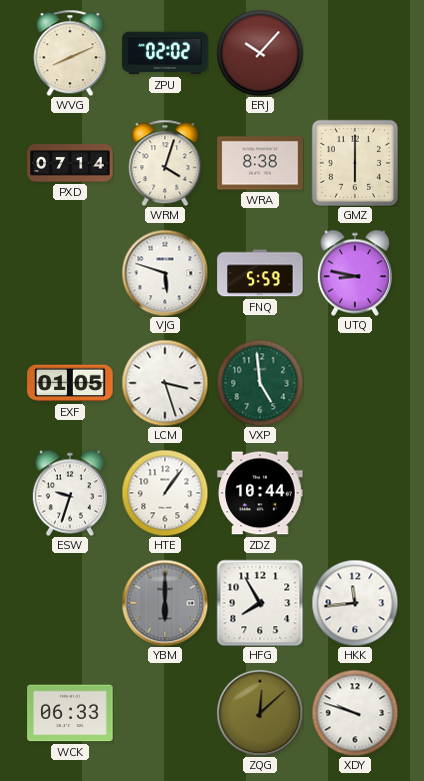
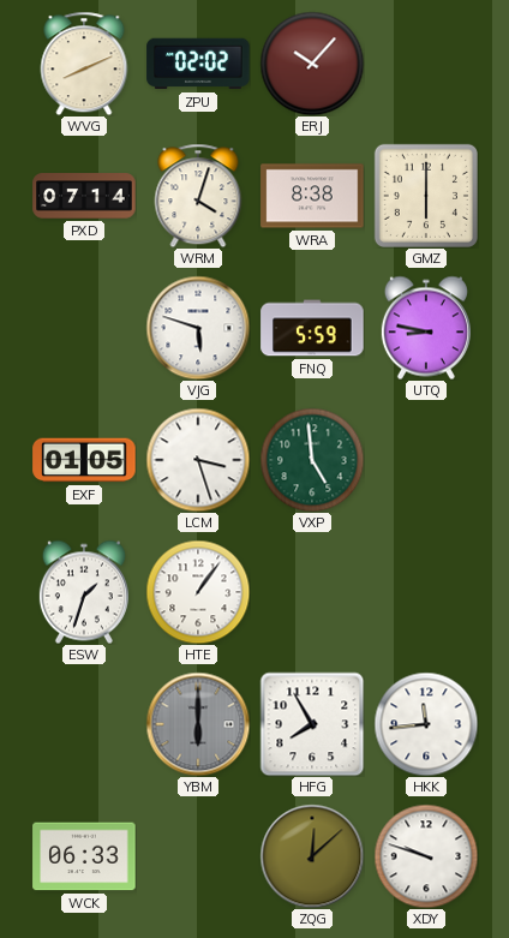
ESW: 9:33 -> 1:33 (84, 592)
ZDZ: 10:44 -> none (260, 493)
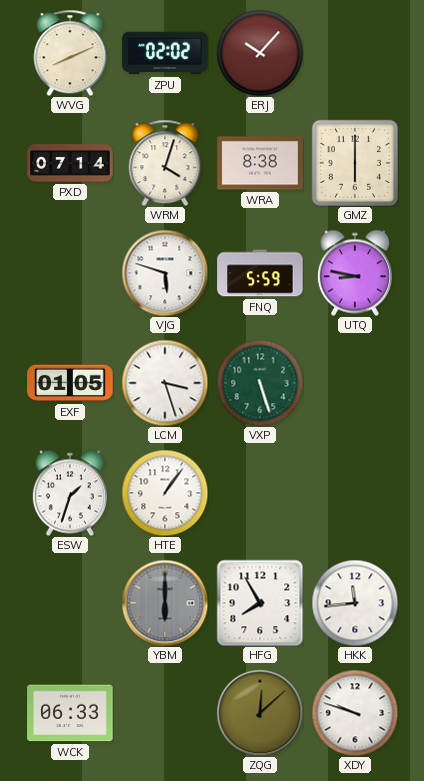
VXP: 4:59 -> 5:27 (260, 383)
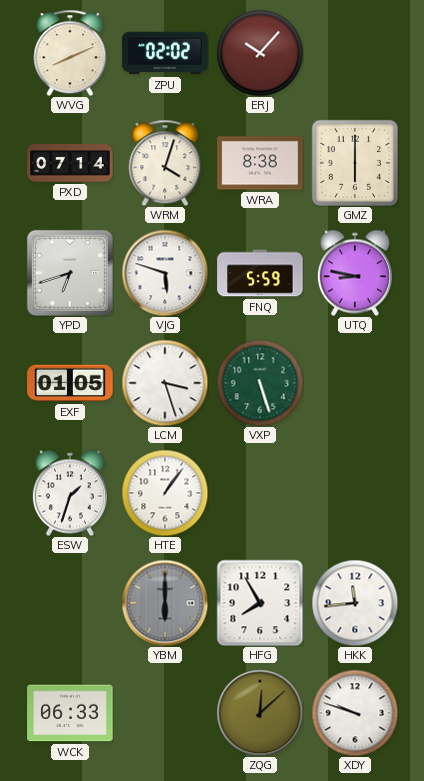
YPD: none -> 6:42 (70, 273)
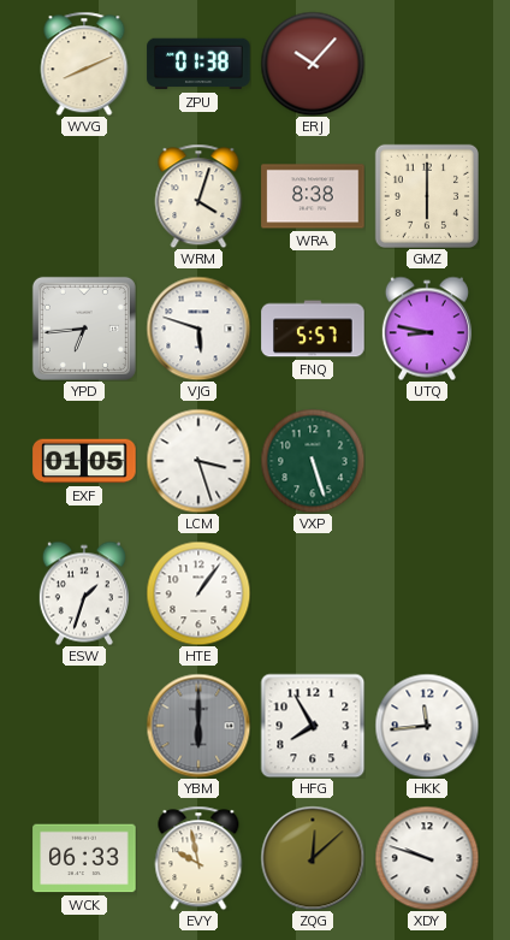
ZPU: 02:02 -> 01:38 (198, 64)
PXD: 07:14 -> none (70, 163)
YPD: 6:42 -> 6:44 (84, 329)
FNQ: 5:59 -> 5:57 (313, 329)
EVY: none -> 9:58 (198, 858)
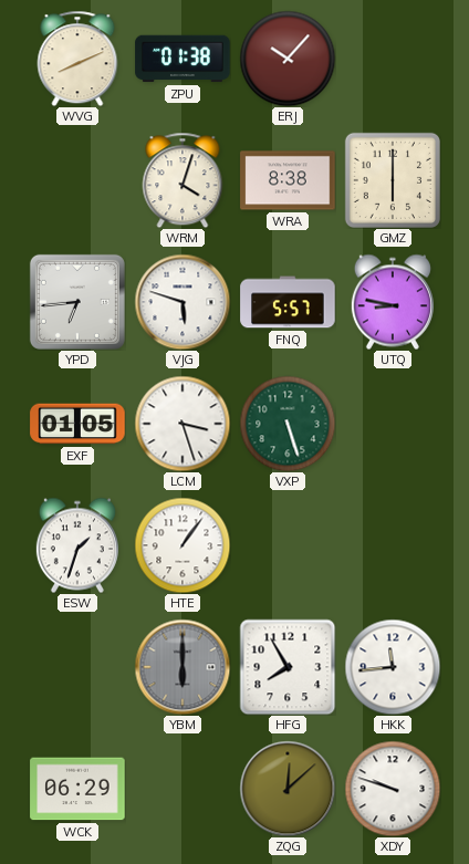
WCK: 06:33 -> 06:29 (77, 789)
EVY: 9:58 -> none (198, 858)
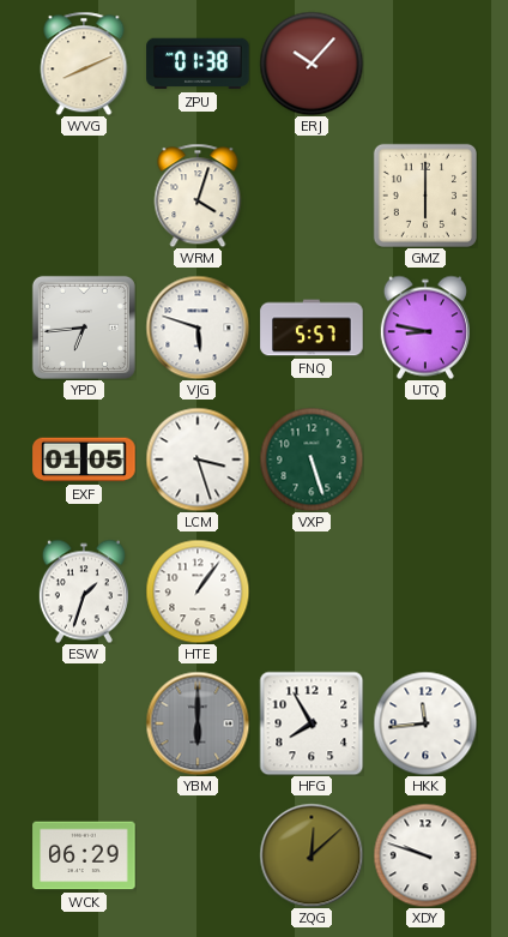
WRA: 8:38 -> none (288, 180)
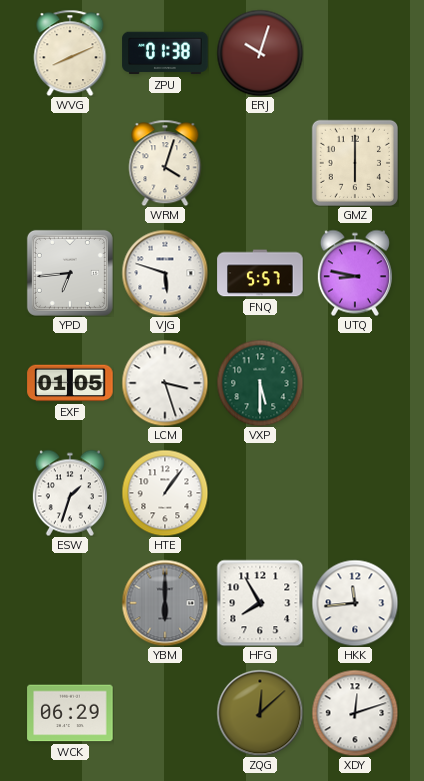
ERJ: 10:07 -> 10:03 (260, 53)
VXP: 5:27 -> 5:30 (260, 383)
XDY: 9:48 -> 12:12 (355, 713)
